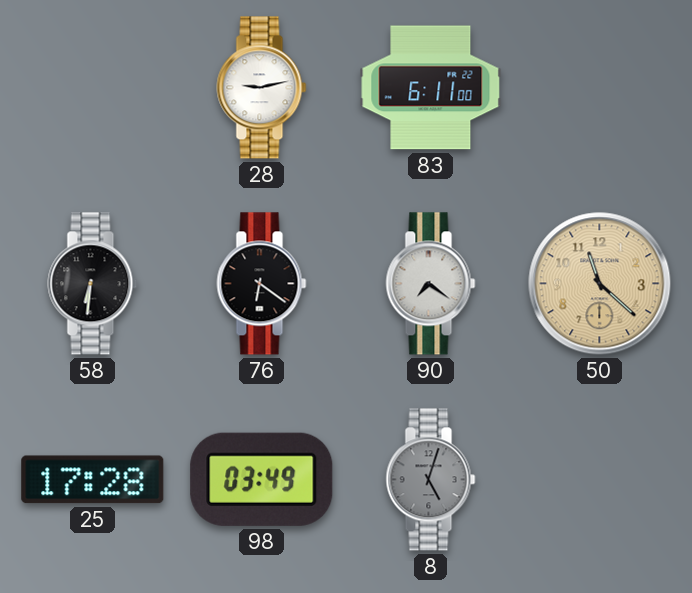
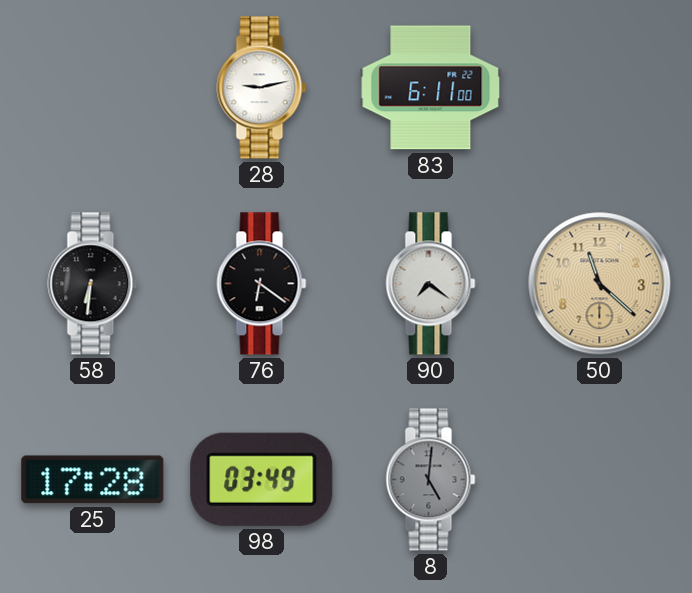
8: 5:03 -> 5:01 (431, 480)
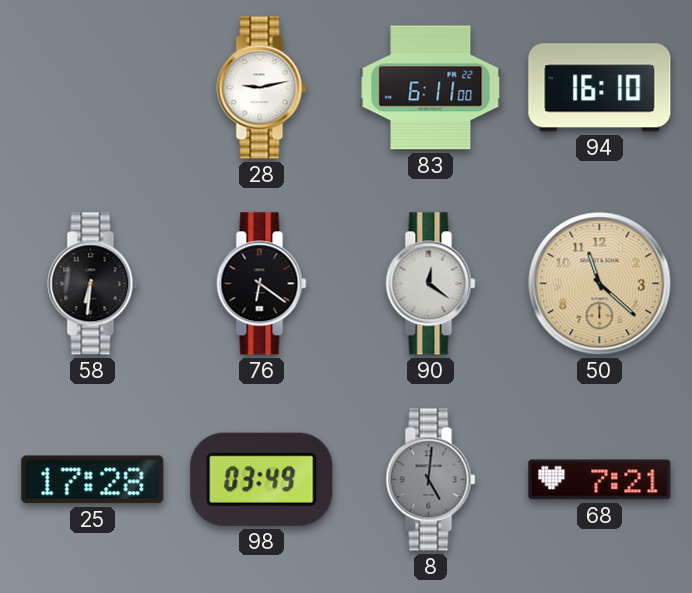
94: none -> 16:10 (600, 88)
90: 7:21 -> 12:21 (431, 284)
68: none -> 7:21 (600, 480)
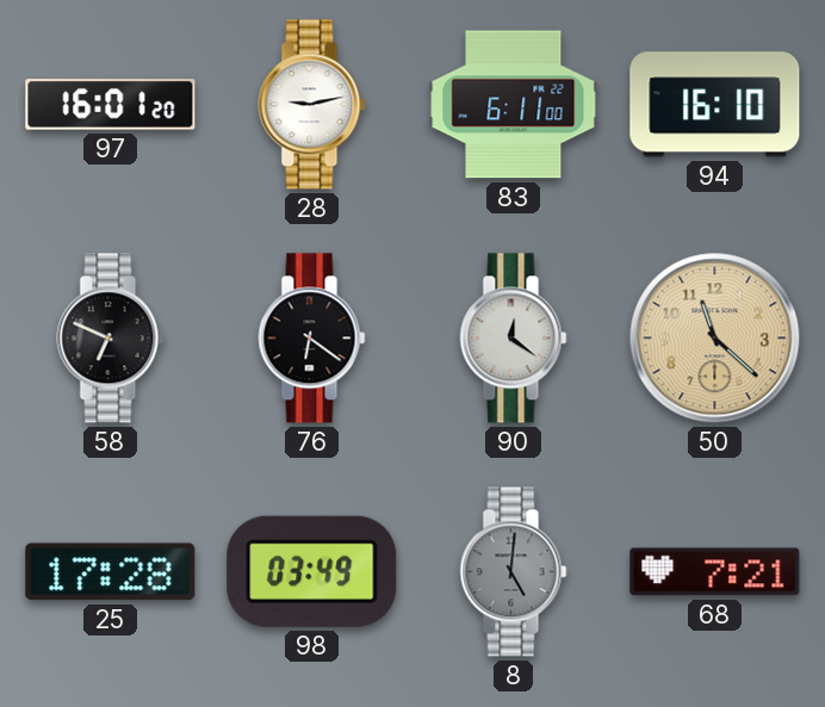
97: none -> 16:01 (111, 105)
58: 6:31 -> 6:49 (111, 339)
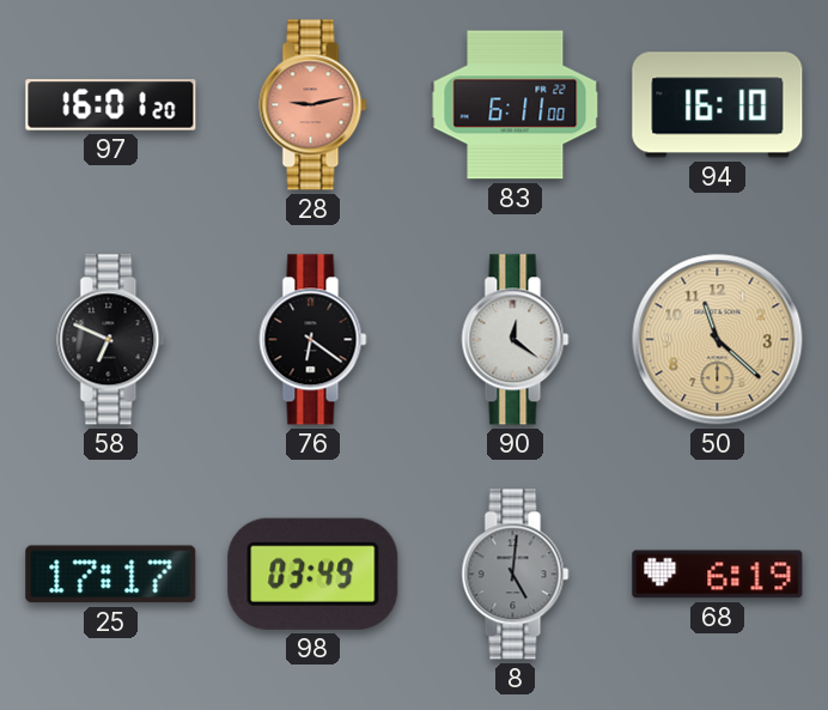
28 dial: white -> salmon (313, 105)
25: 17:28 -> 17:17 (111, 575)
68: 7:21 -> 6:19 (718, 575)
